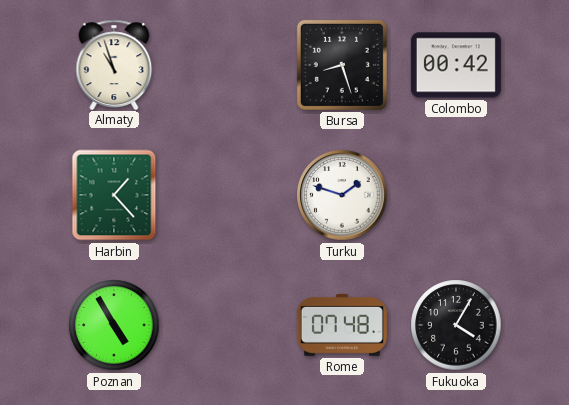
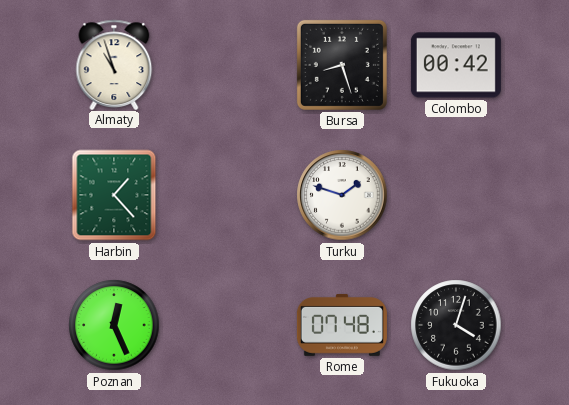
Poznan: 4:55 -> 12:26 (114, 325)
Fukuoka: 4:05 -> 4:03 (456, 325)
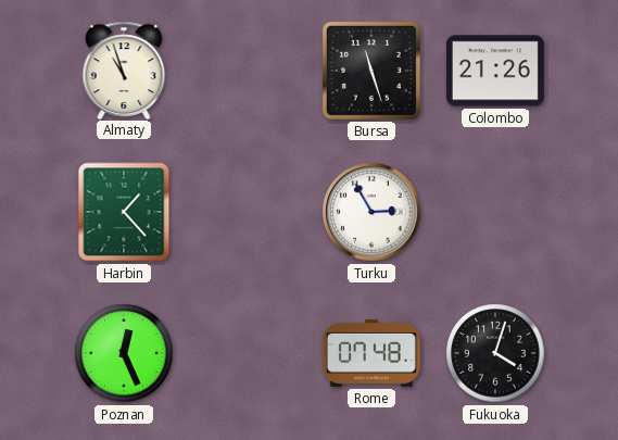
Bursa: 8:27 -> 11:27 (371, 71)
Colombo: 00:42 -> 21:26 (495, 71)
Turku: 1:48 -> 2:55 (371, 212)
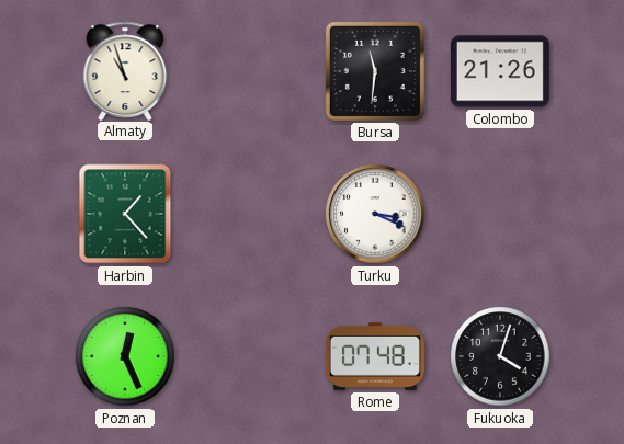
Bursa: 11:27 -> 11:31 (375, 71)
Turku: 2:55 -> 3:19 (375, 214)
